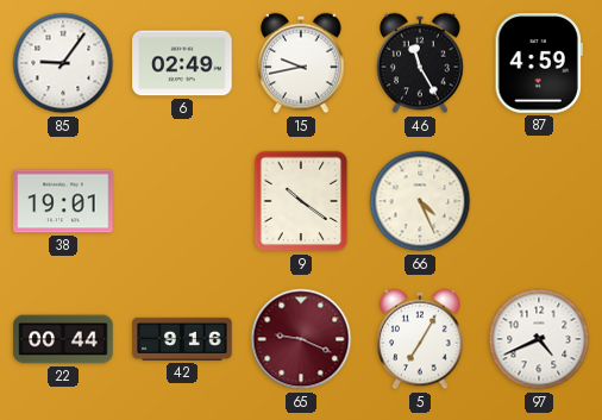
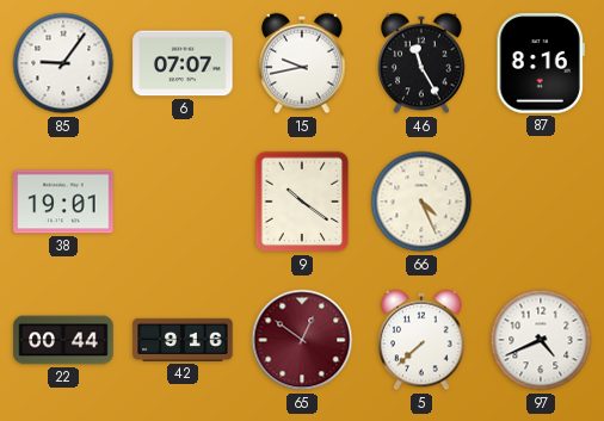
6: 02:49 -> 07:07 (183, 63)
87: 4:59 -> 8:16 (541, 63)
65: 9:19 -> 12:51 (302, 340)
5: 7:05 -> 7:38 (421, 340)
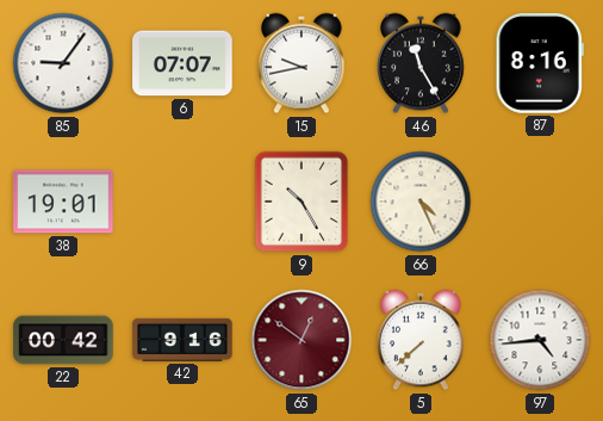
9: 10:21 -> 10:25 (301, 202)
22: 00:44 -> 00:42 (63, 340)
97: 4:41 -> 4:44 (540, 340)
